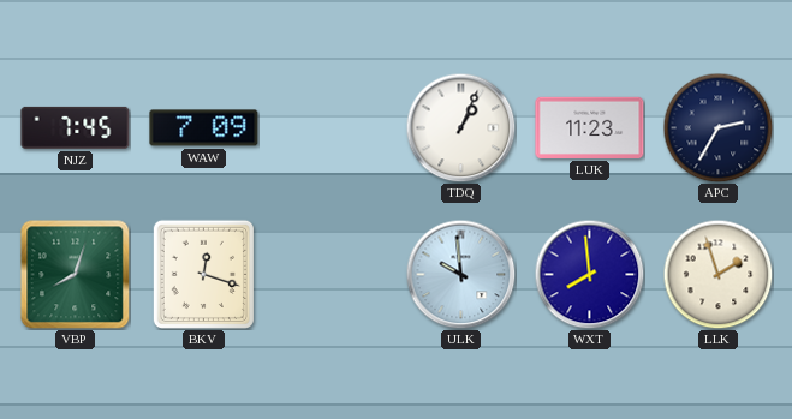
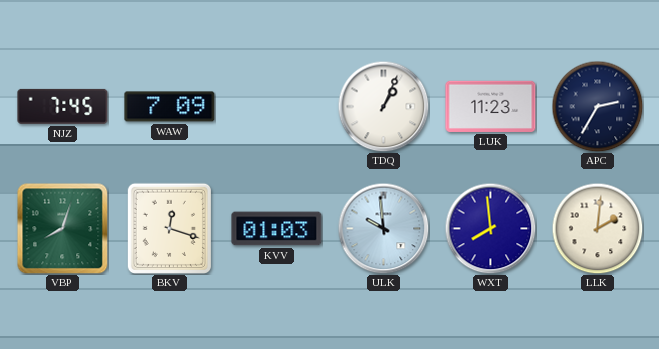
KVV: none -> 01:03 (277, 229)
LLK: 1:57 -> 2:01 (597, 228)
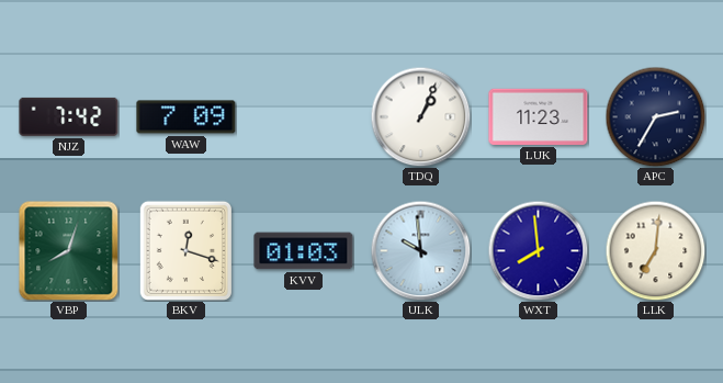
NJZ: 7:45 -> 7:42 (69, 116)
LLK: 2:01 -> 7:01 (655, 250)
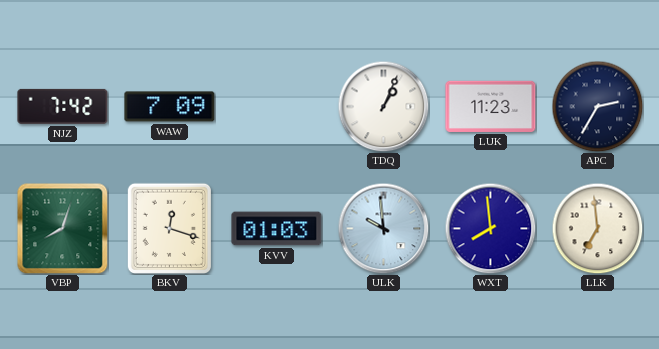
LLK: 7:01 -> 6:59 (597, 228)
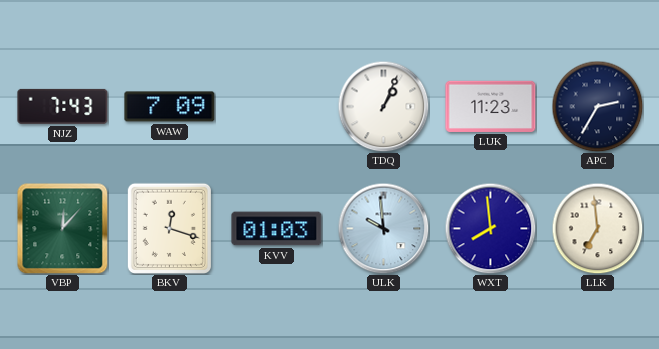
NJZ: 7:42 -> 7:43 (63, 106)
VBP: 8:03 -> 12:07 (62, 228)
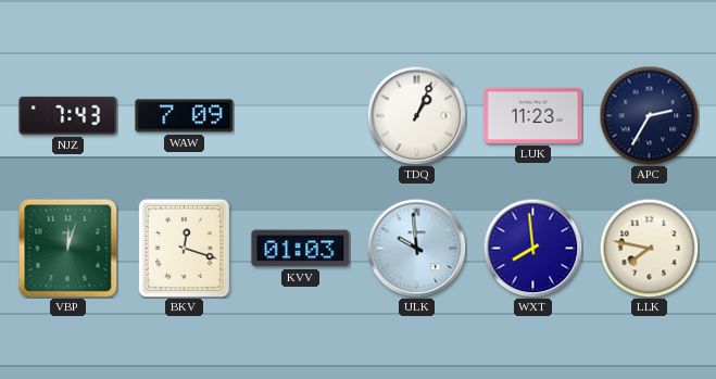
VBP: 12:07 -> 12:03 (67, 248)
LLK: 6:59 -> 7:47 (649, 248)
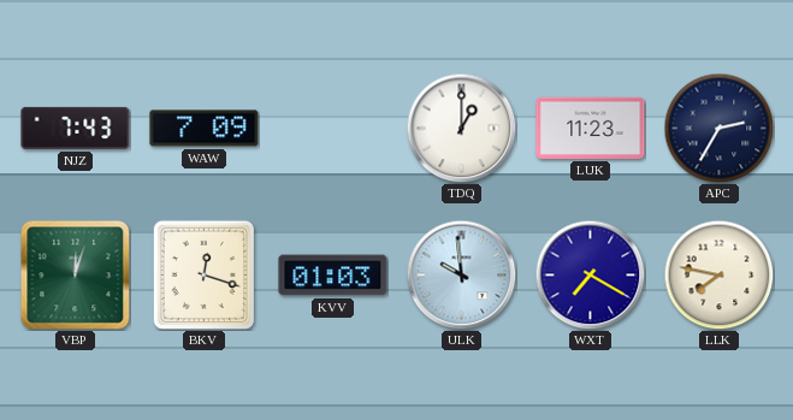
TDQ: 1:04 -> 1:00 (461, 128)
WXT: 7:59 -> 7:20 (590, 274)
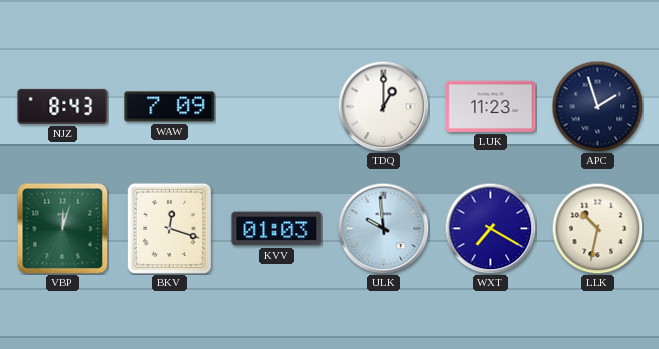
NJZ: 7:43 -> 8:43 (63, 106)
APC: 2:35 -> 1:57 (597, 106)
LLK: 7:47 -> 10:32 (597, 228)
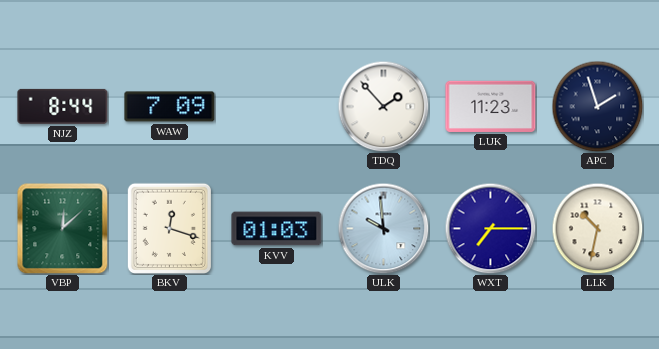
NJZ: 8:43 -> 8:44 (63, 106)
TDQ: 1:00 -> 1:53 (383, 106)
VBP: 12:03 -> 12:08 (62, 228)
WXT: 7:20 -> 7:15 (490, 228)
